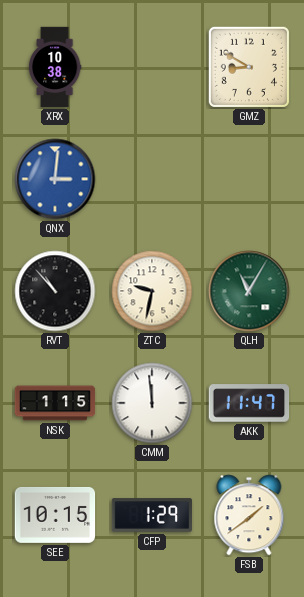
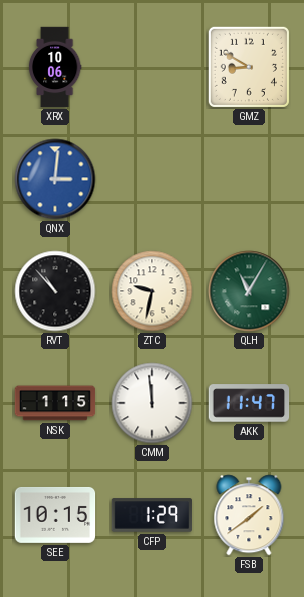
XRX: 10:38 -> 10:06 (55, 67)
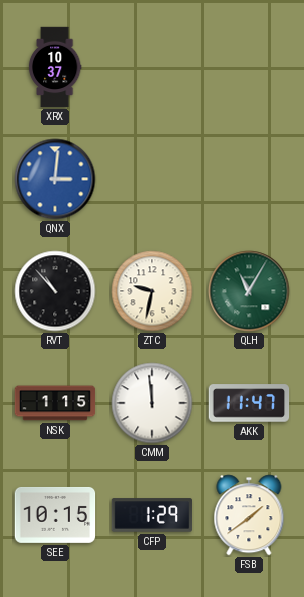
XRX: 10:06 -> 10:37 (55, 67)
GMZ: 8:50 -> none (249, 67)
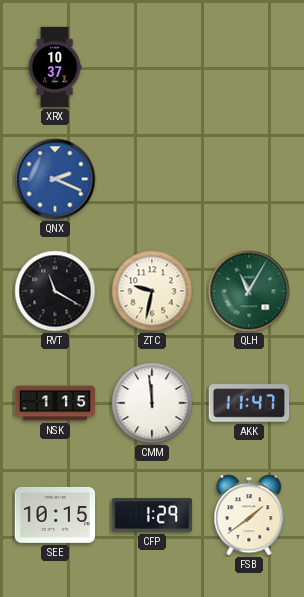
QNX: 3:01 -> 2:19 (55, 179)
RVT: 10:53 -> 11:20 (55, 291)
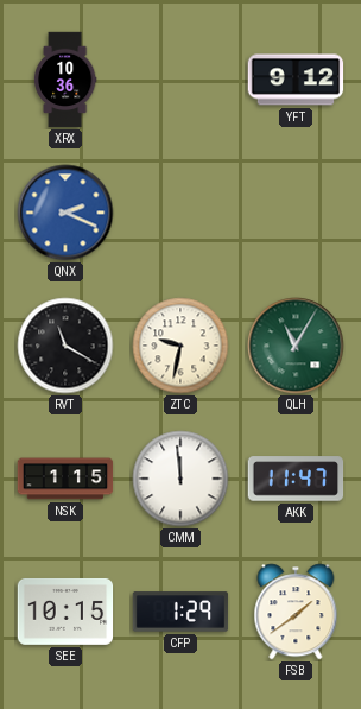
XRX: 10:37 -> 10:36 (65, 80)
YFT: none -> 9:12 (296, 80)
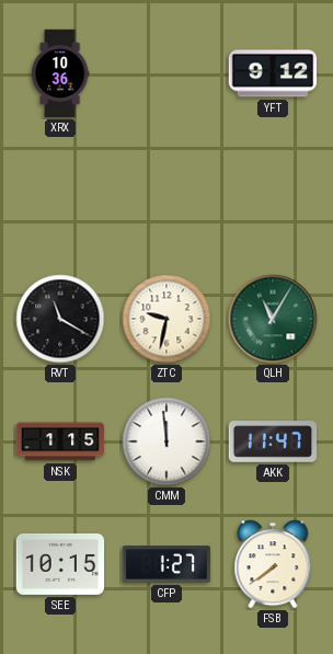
QNX: 2:19 -> none (65, 213)
CFP: 1:29 -> 1:27 (166, 564)
FSB: 1:39 -> 7:39 (273, 564)
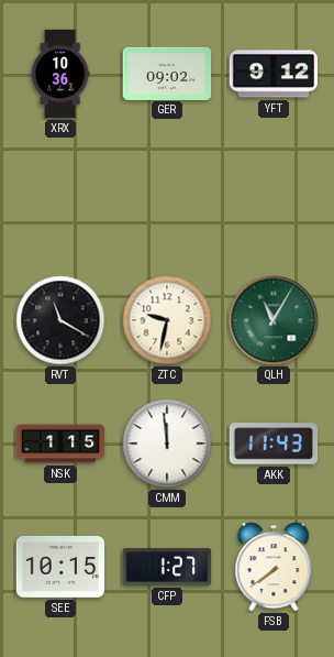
GER: none -> 09:02 (167, 73)
AKK: 11:47 -> 11:43 (274, 444)
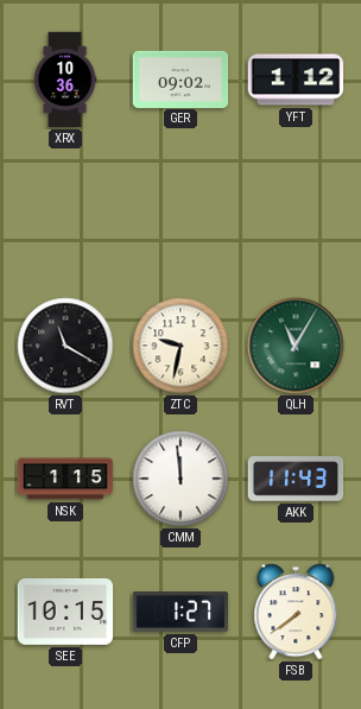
YFT: 9:12 -> 1:12 (296, 80)
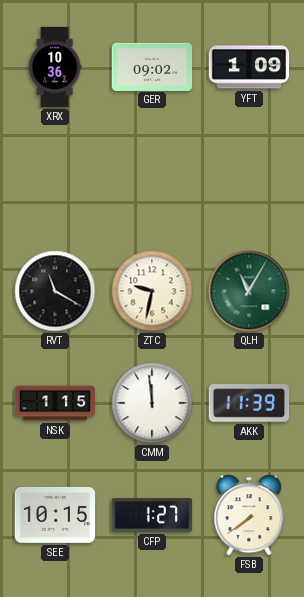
YFT: 1:12 -> 1:09 (249, 67)
AKK: 11:43 -> 11:39 (249, 403)
